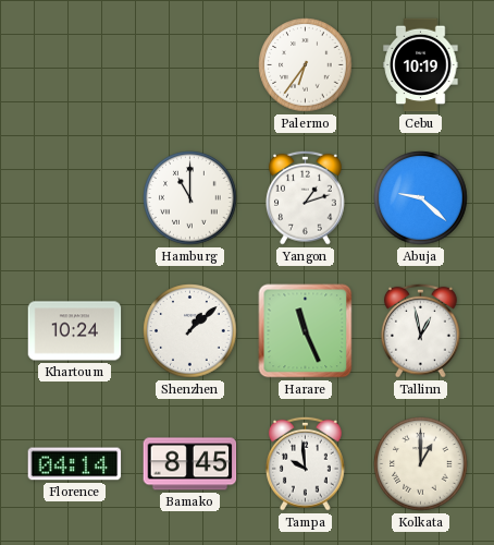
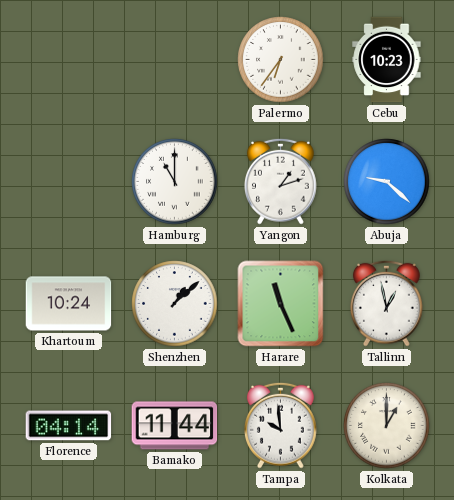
Cebu: 10:19 -> 10:23 (387, 60)
Bamako: 8:45 -> 11:44 (175, 426)
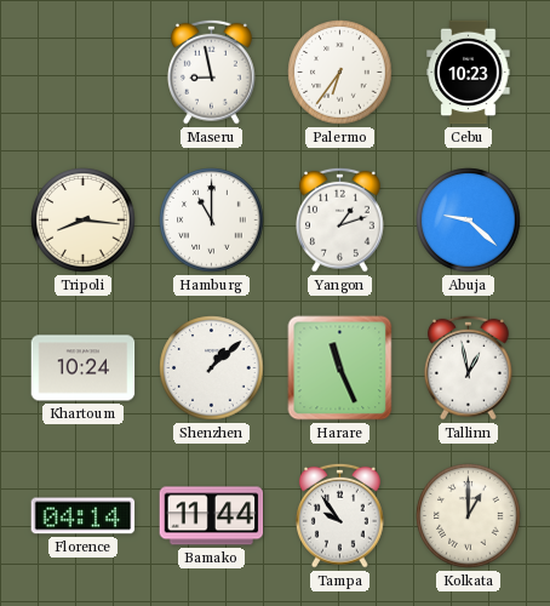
Maseru: none -> 8:58 (212, 72)
Tripoli: none -> 8:16 (84, 221)
Tampa: 9:59 -> 9:54 (340, 515)
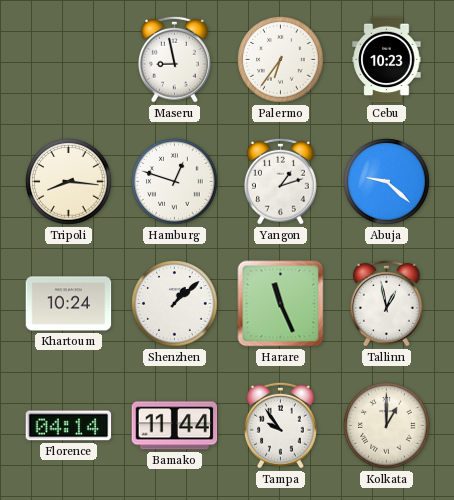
Hamburg: 11:00 -> 12:48 (175, 182)
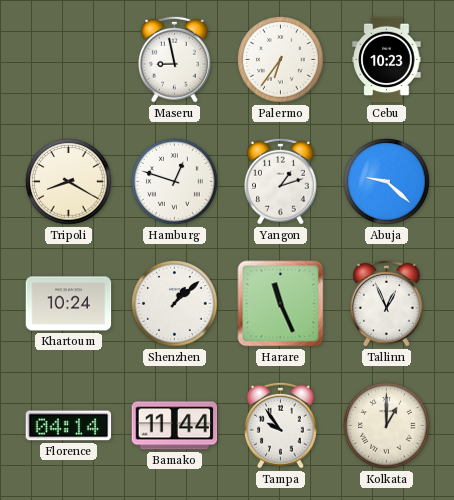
Tripoli: 8:16 -> 8:20 (69, 182)
Tallinn: 12:58 -> 12:56 (387, 303)
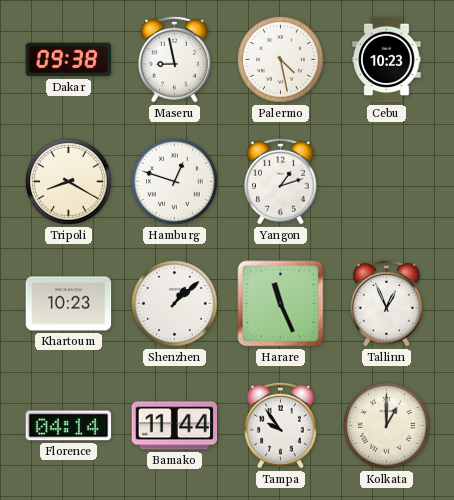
Dakar: none -> 09:38 (69, 60)
Palermo: 6:36 -> 4:28 (281, 60)
Abuja: 9:22 -> none (387, 182)
Khartoum: 10:24 -> 10:23 (69, 304)
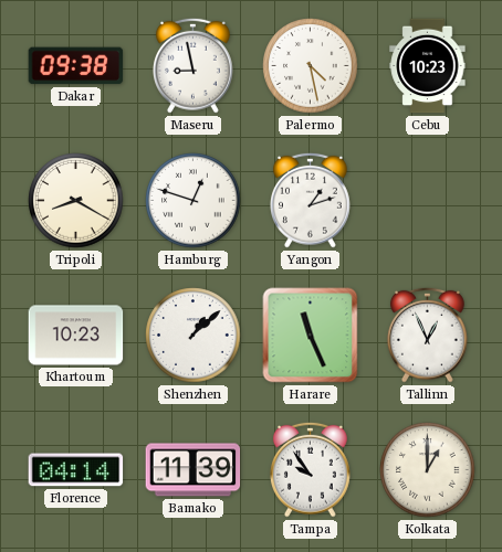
Bamako: 11:44 -> 11:39 (194, 470)
